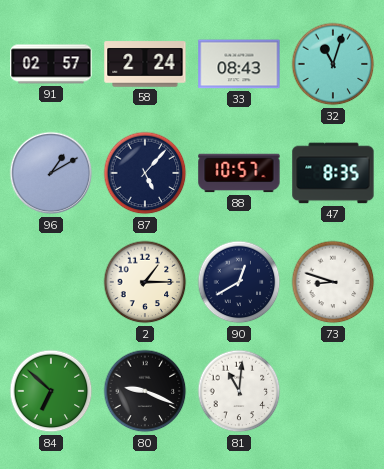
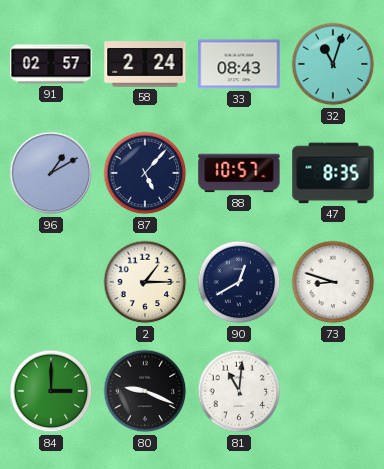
84: 6:52 -> 3:00 (51, 391)
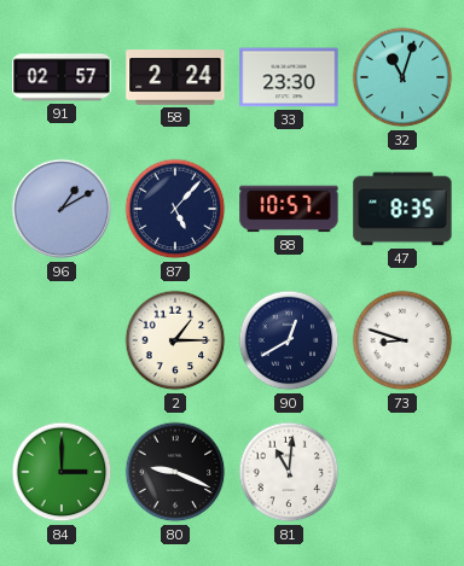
33: 08:43 -> 23:30 (289, 77)
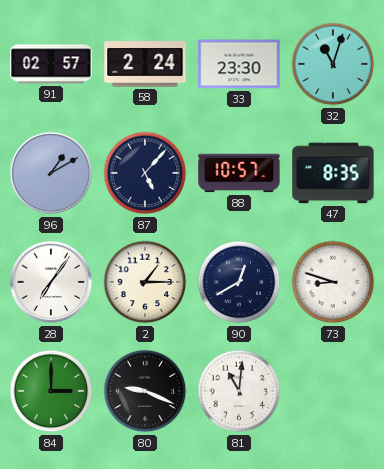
28: none -> 7:06 (51, 282)
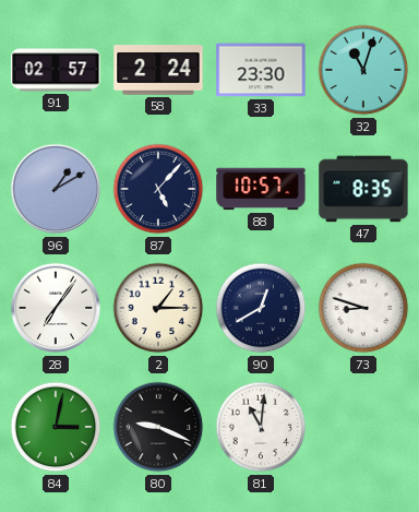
84: 3:00 -> 3:02 (56, 427)
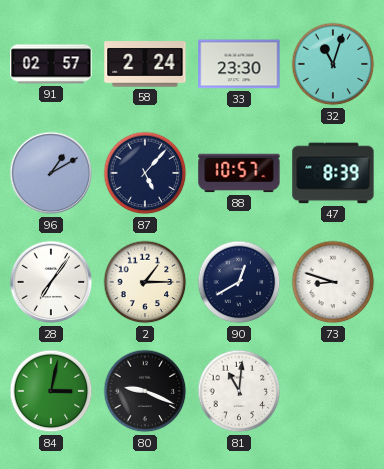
47: 8:35 -> 8:39 (333, 173)
